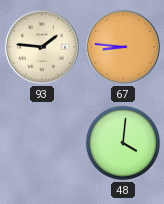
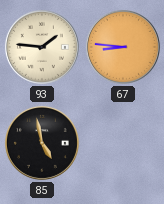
85: none -> 4:58 (42, 143)
48: 4:01 -> none (123, 143)
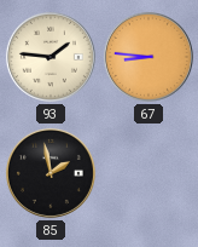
85: 4:58 -> 1:58 (51, 173)
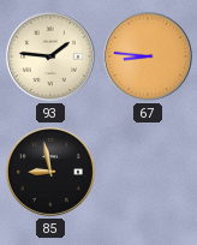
85: 1:58 -> 8:58 (50, 172)
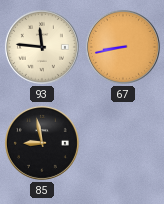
93: 1:46 -> 11:46 (42, 47)
67: 8:46 -> 8:43 (123, 47)
